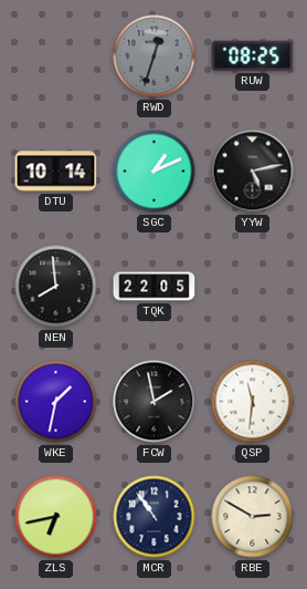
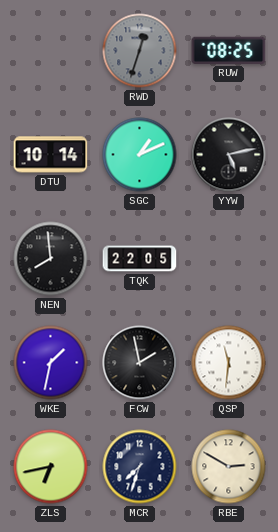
MCR: 10:54 -> 7:33 (140, 467)
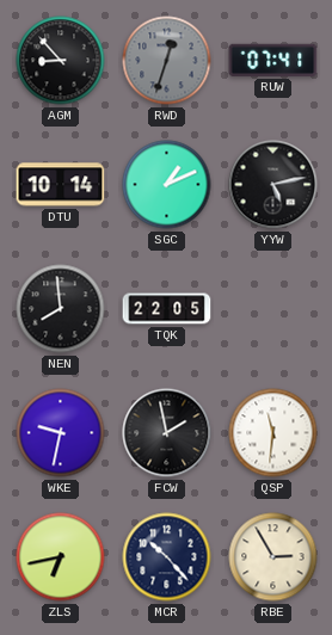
AGM: none -> 8:53 (61, 61)
RUW: 08:25 -> 07:41 (273, 60)
WKE: 1:32 -> 9:32 (61, 433)
MCR: 7:33 -> 10:23 (167, 557)
RBE: 2:50 -> 2:55 (273, 557)
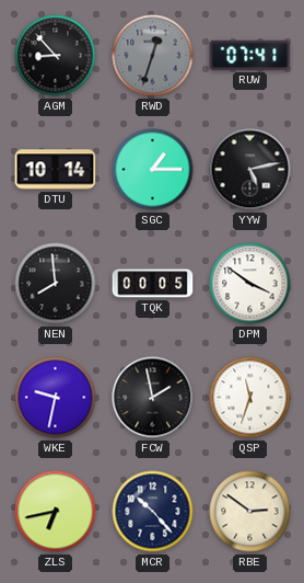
SGC: 1:11 -> 1:15 (153, 170)
TQK: 22:05 -> 00:05 (153, 284)
DPM: none -> 3:51 (250, 284)
QSP: 11:31 -> 11:33 (250, 398)
RBE: 2:55 -> 2:51 (250, 512)
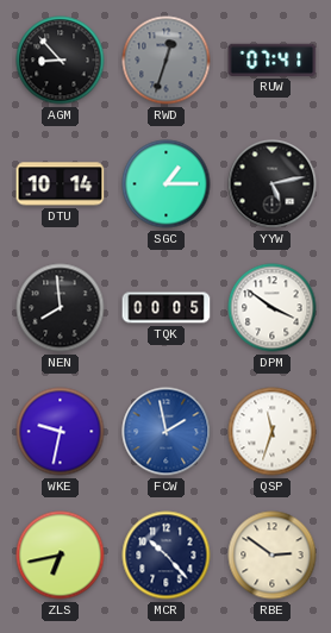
FCW dial: black -> blue (167, 432)
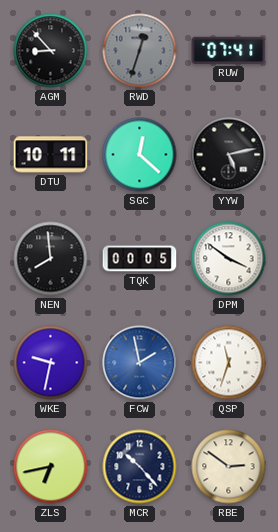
DTU: 10:14 -> 10:11 (51, 155)
SGC: 1:15 -> 12:22 (140, 155)
